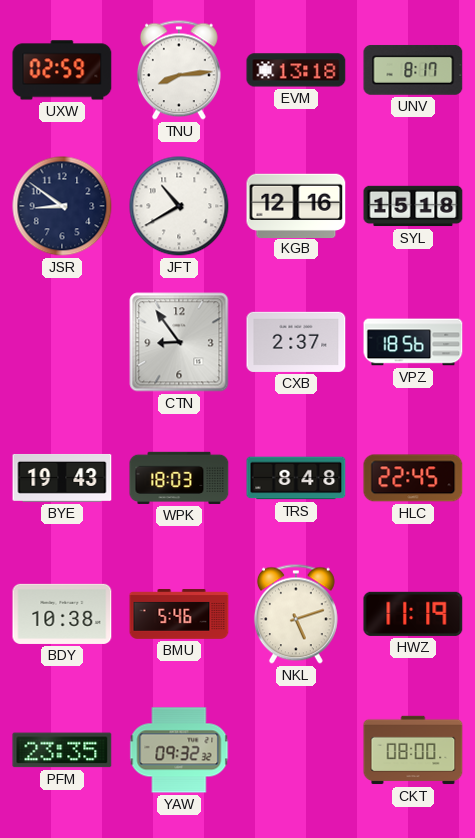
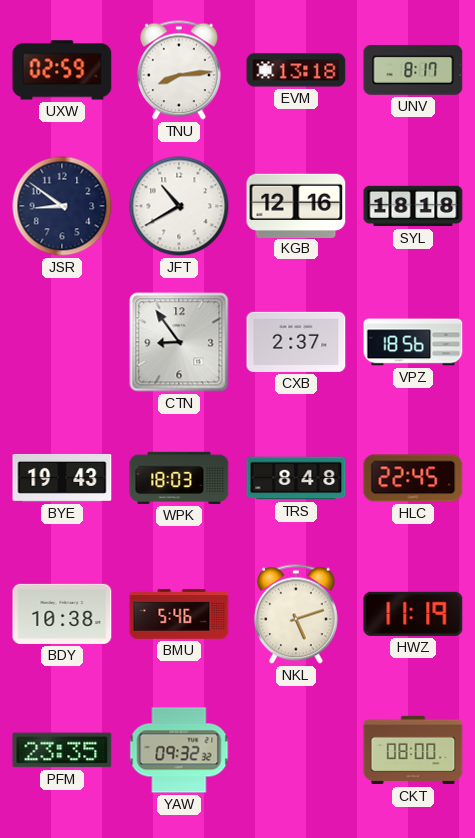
SYL: 15:18 -> 18:18 (413, 206)
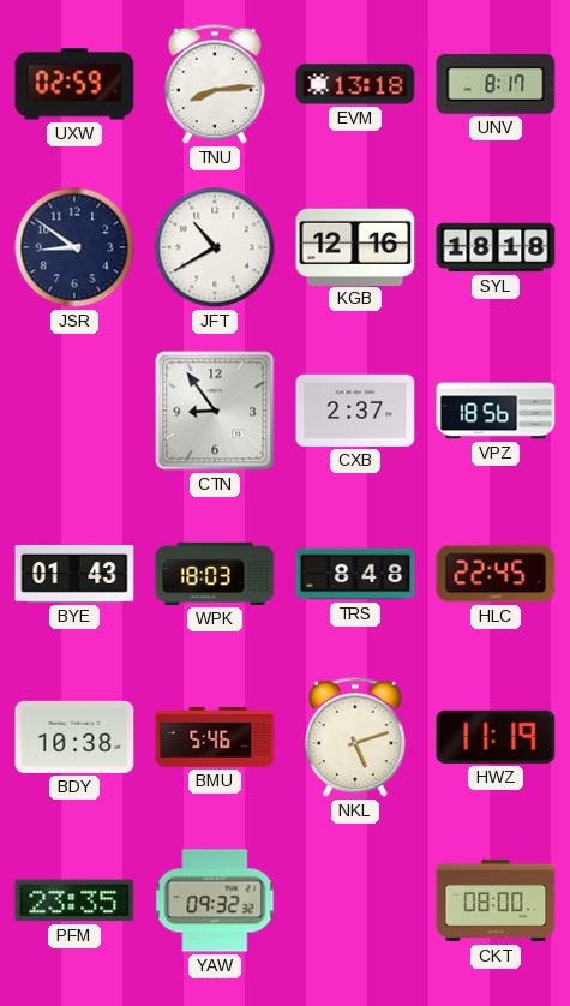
BYE: 19:43 -> 01:43 (74, 574)
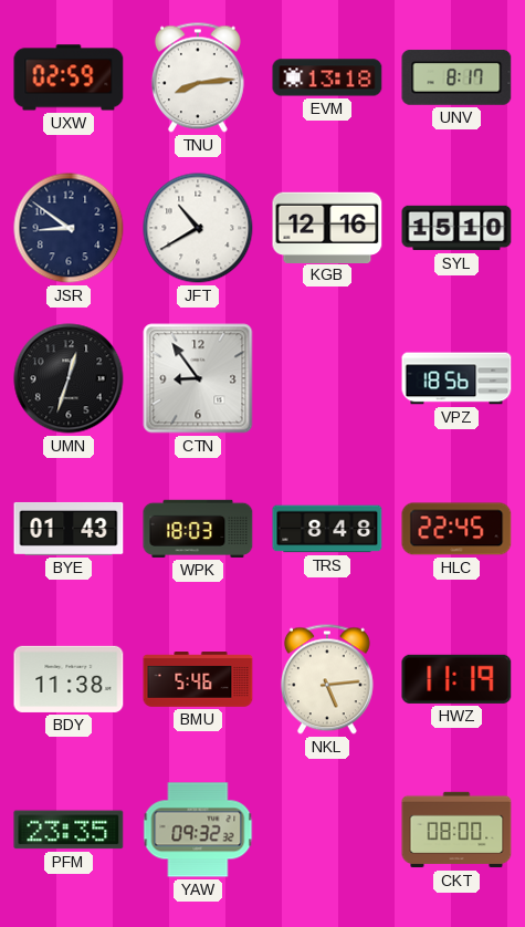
SYL: 18:18 -> 15:10 (456, 228)
UMN: none -> 12:33 (69, 378)
CXB: 2:37 -> none (355, 411)
BDY: 10:38 -> 11:38 (69, 679)
NKL: 5:12 -> 5:14 (327, 679)
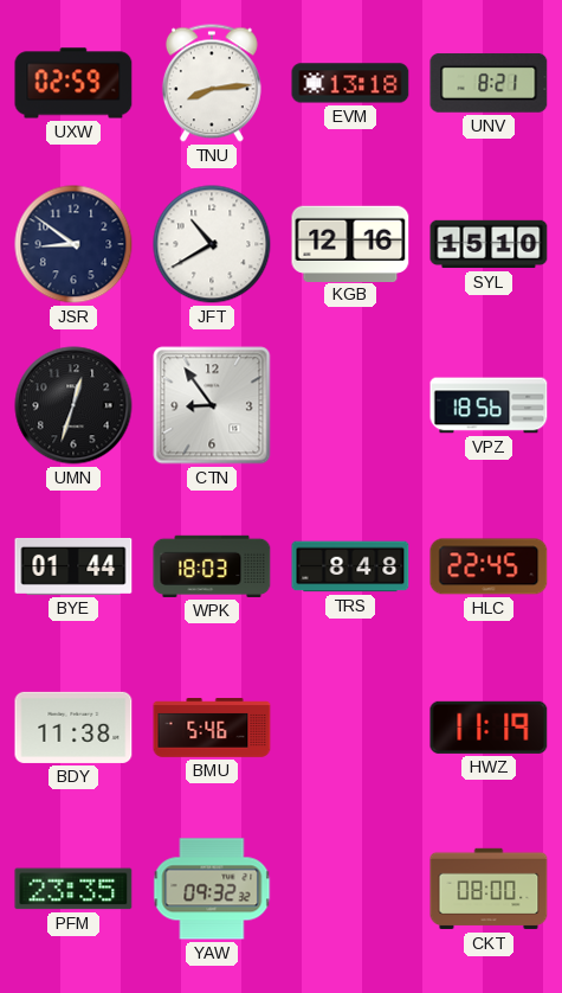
UNV: 8:17 -> 8:21 (489, 83)
BYE: 01:43 -> 01:44 (73, 566)
NKL: 5:14 -> none (327, 679)
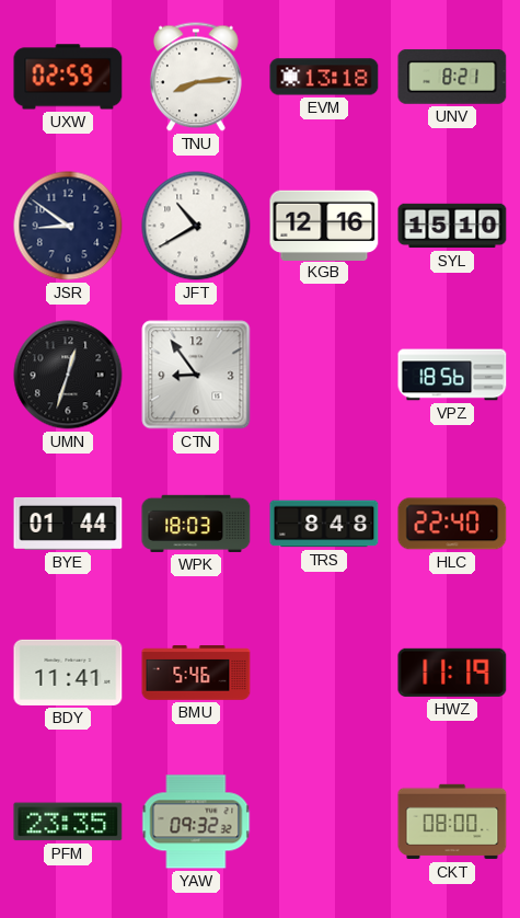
HLC: 22:45 -> 22:40 (452, 524)
BDY: 11:38 -> 11:41 (68, 673)
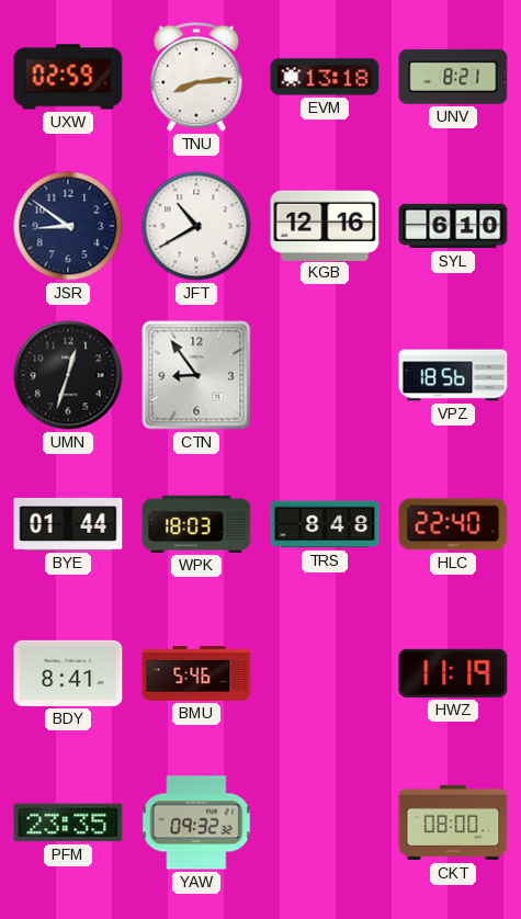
SYL: 15:10 -> 6:10 (453, 226)
BDY: 11:41 -> 8:41 (68, 673)
